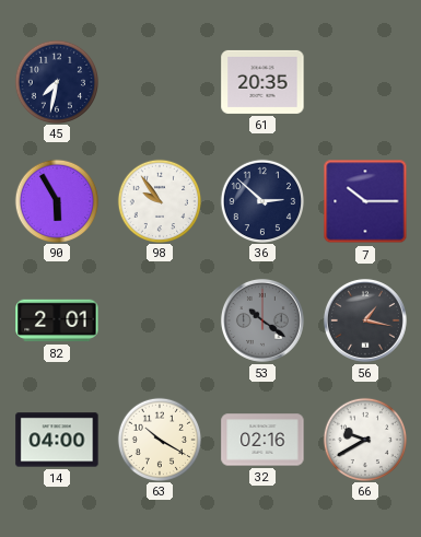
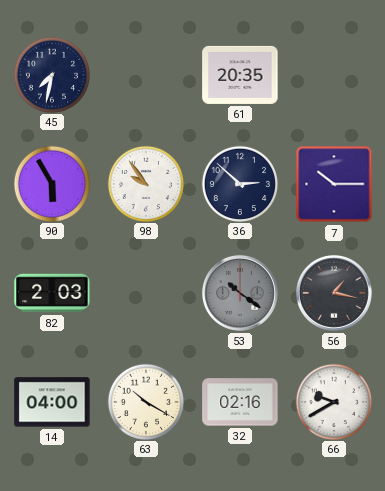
82: 2:01 -> 2:03 (52, 293)
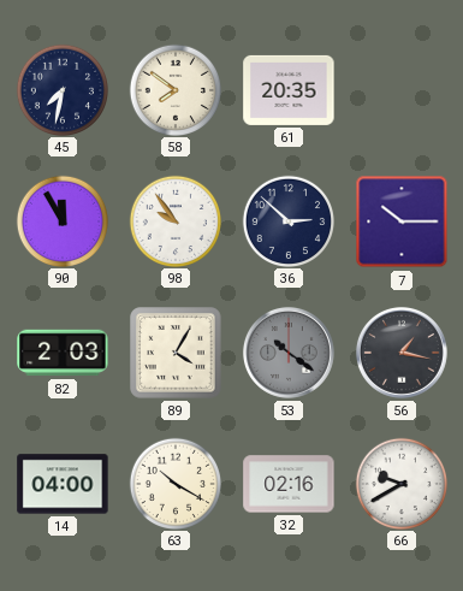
58: none -> 7:51 (174, 89)
90: 5:55 -> 11:55 (61, 220)
89: none -> 4:05 (176, 353)
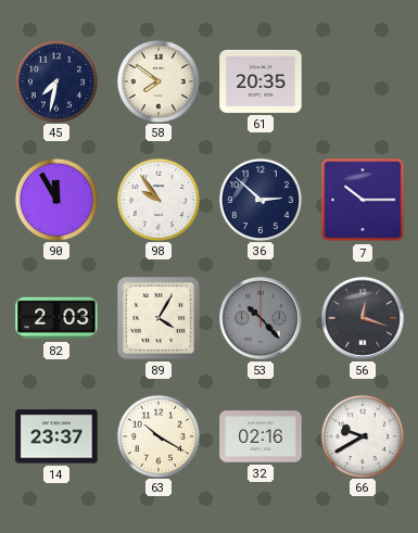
53: 10:21 -> 10:23 (261, 318)
56: 1:17 -> 12:18 (363, 318)
14: 04:00 -> 23:37 (56, 436)
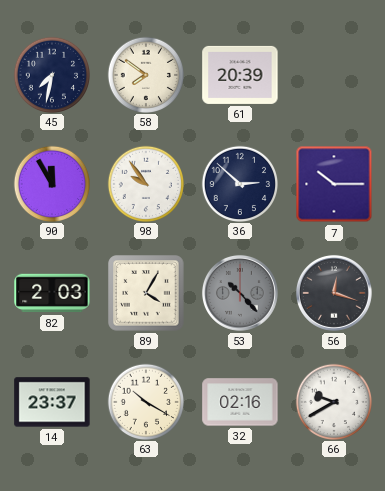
61: 20:35 -> 20:39 (240, 75)
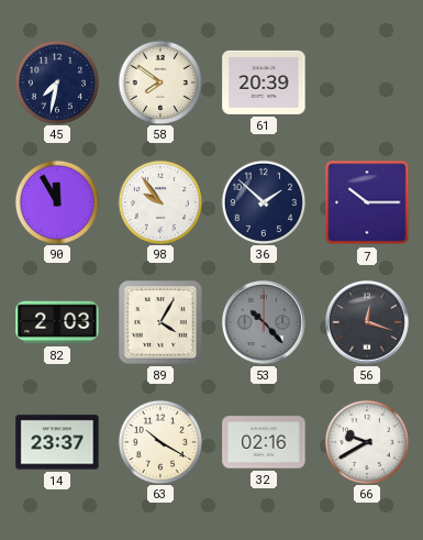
36: 2:52 -> 1:52 (263, 201)
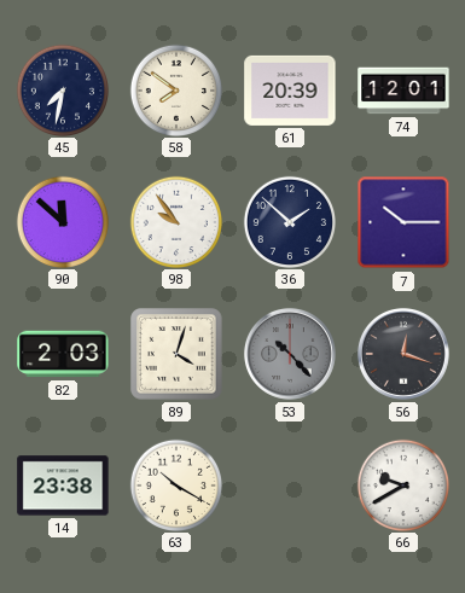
74: none -> 12:01 (403, 91)
90: 11:55 -> 11:52 (62, 221)
89: 4:05 -> 4:03 (176, 354)
14: 23:37 -> 23:38 (63, 486)
32: 02:16 -> none (264, 442)
